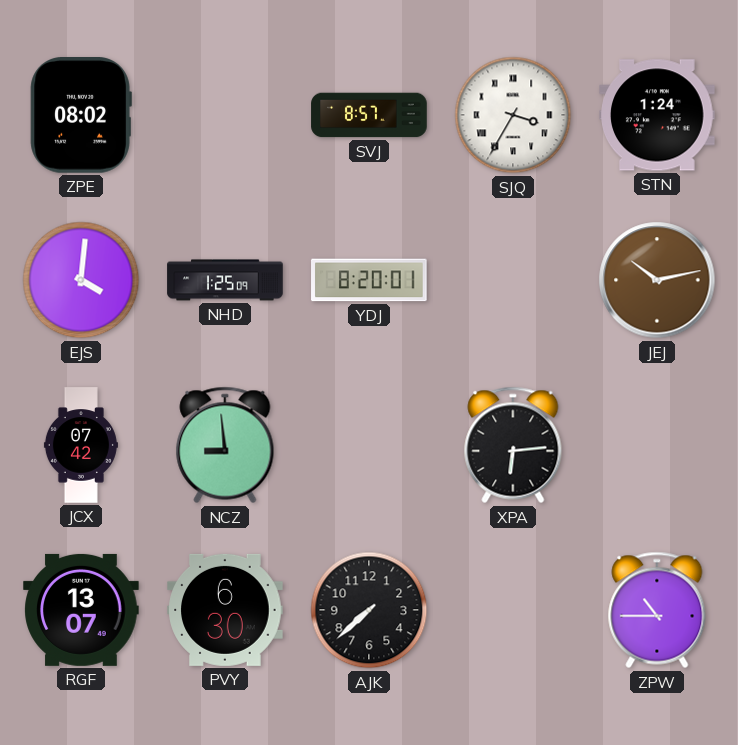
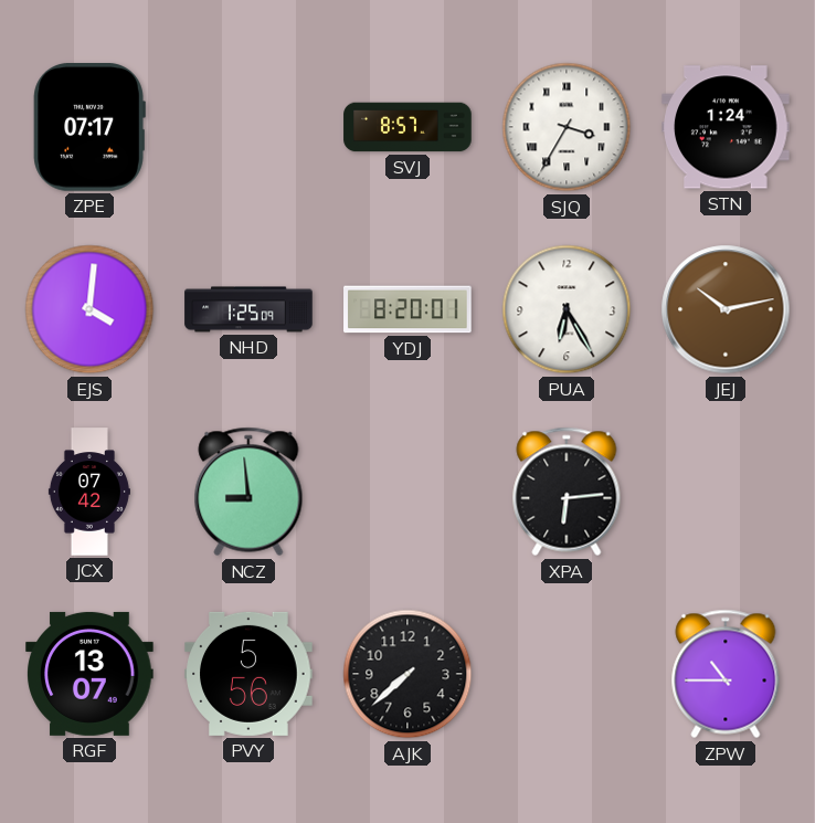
ZPE: 08:02 -> 07:17 (89, 128)
PUA: none -> 6:25 (567, 309)
PVY: 6:30 -> 5:56 (248, 674)
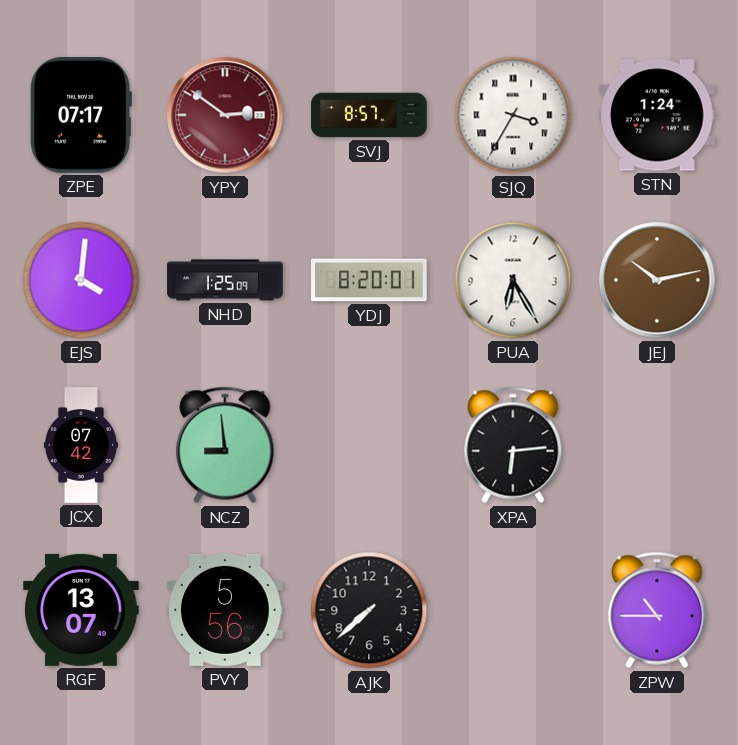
YPY: none -> 2:51 (225, 115)
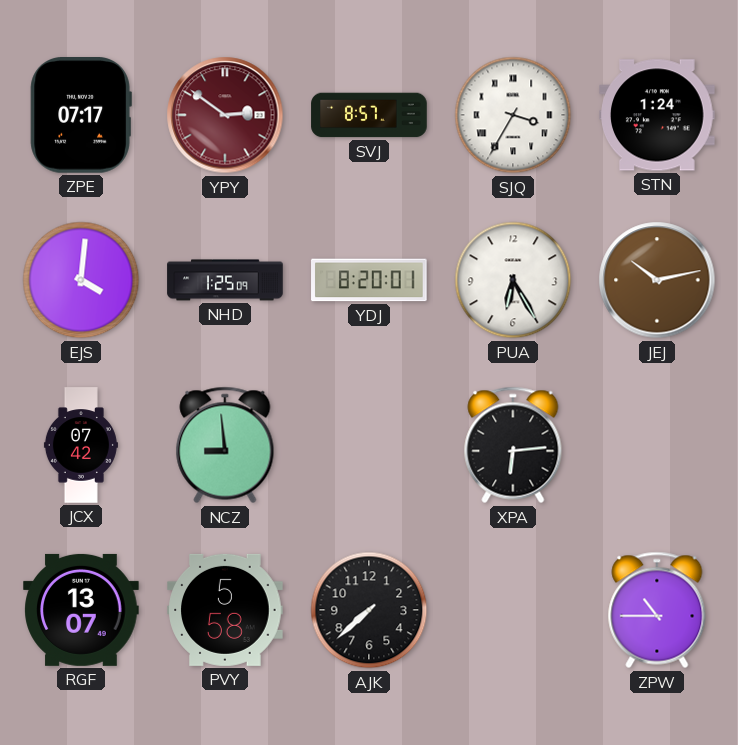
PVY: 5:56 -> 5:58 (225, 610)
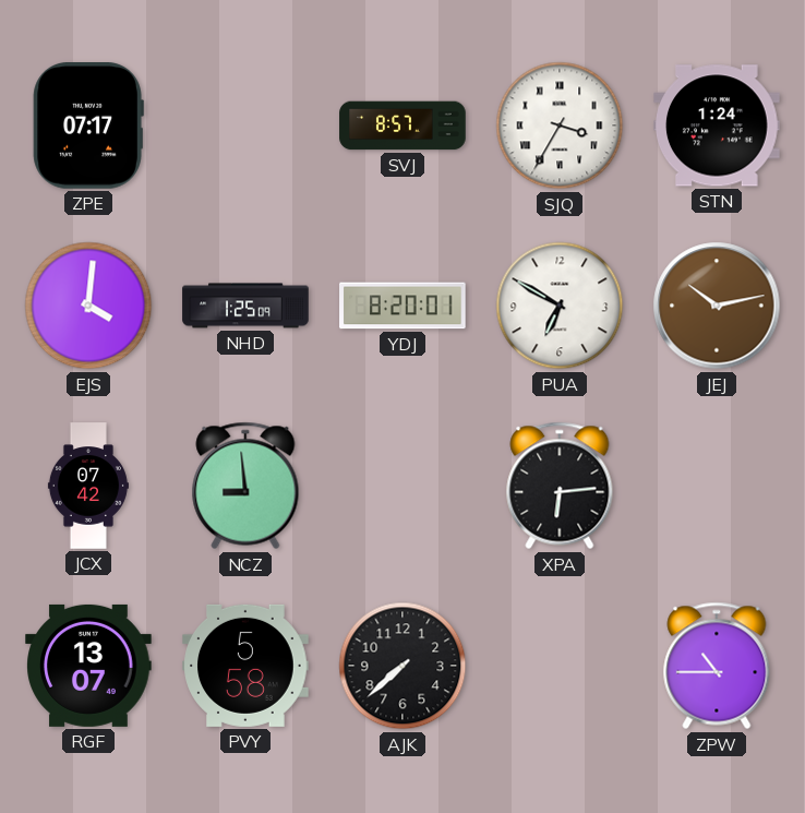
YPY: 2:51 -> none (225, 115)
PUA: 6:25 -> 6:50 (560, 306)
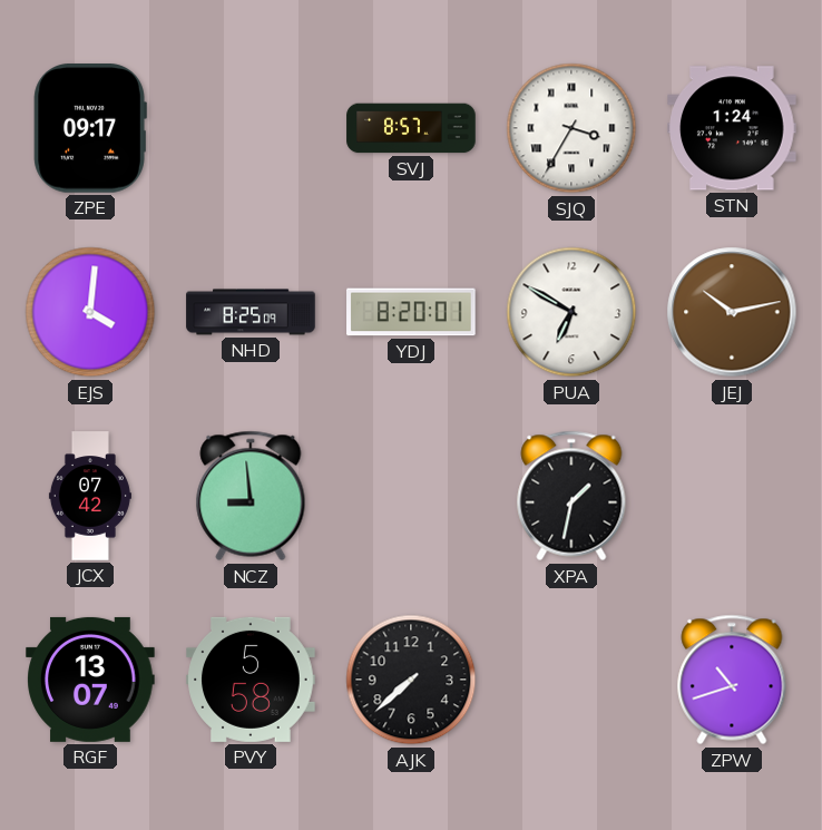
ZPE: 07:17 -> 09:17 (90, 129)
NHD: 1:25 -> 8:25 (251, 312)
XPA: 6:14 -> 1:32 (571, 496)
ZPW: 10:45 -> 10:42 (732, 680)
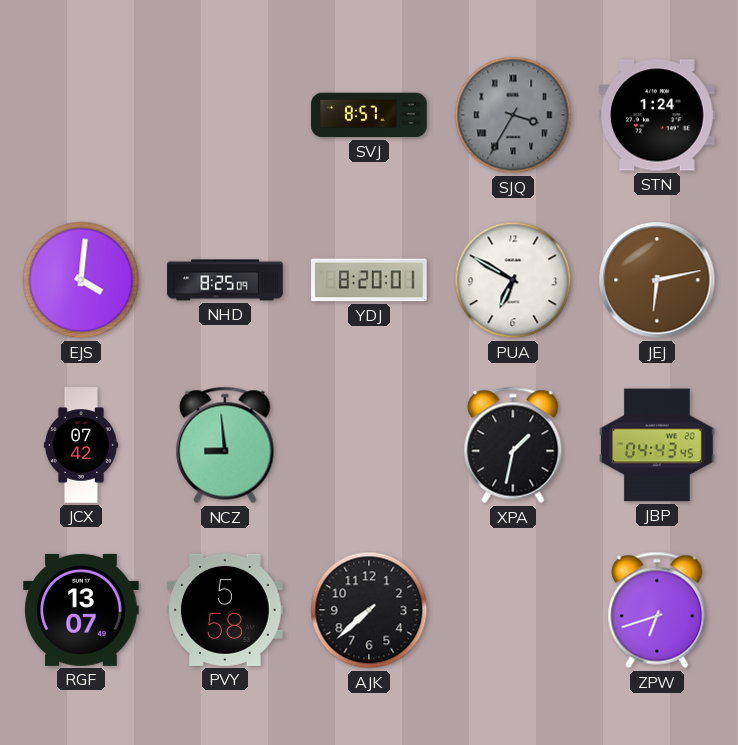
ZPE: 09:17 -> none (90, 129)
SJQ dial: white -> grey (513, 115)
JEJ: 10:13 -> 6:13 (657, 280)
JBP: none -> 04:43 (657, 445)
ZPW: 10:42 -> 6:42 (657, 610)
